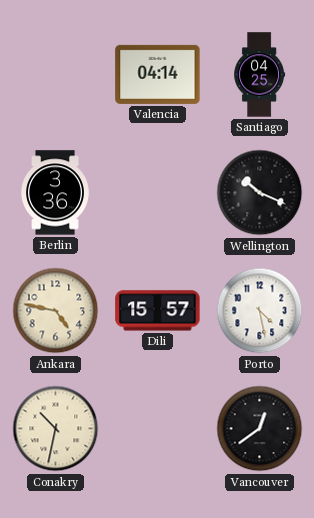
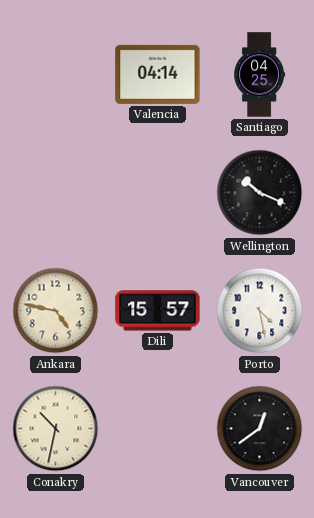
Berlin: 3:36 -> none (56, 193)
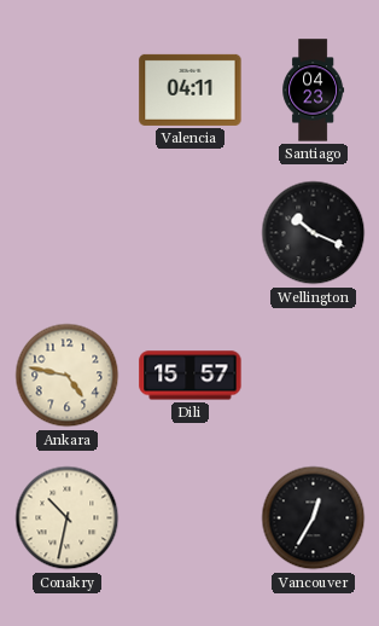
Valencia: 04:14 -> 04:11 (191, 89)
Santiago: 04:25 -> 04:23 (314, 91)
Porto: 4:28 -> none (260, 311)
Vancouver: 12:39 -> 12:35 (314, 518)
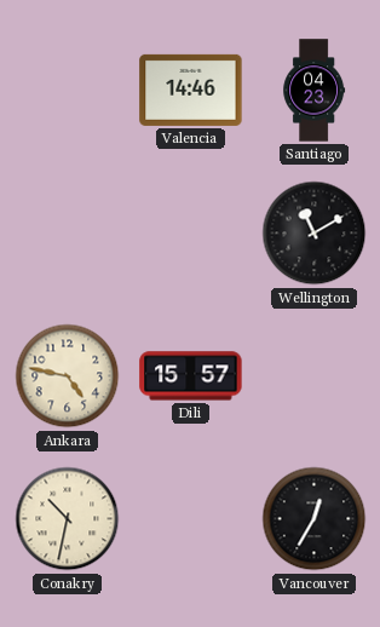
Valencia: 04:11 -> 14:46 (191, 90)
Wellington: 10:19 -> 11:10 (315, 234)
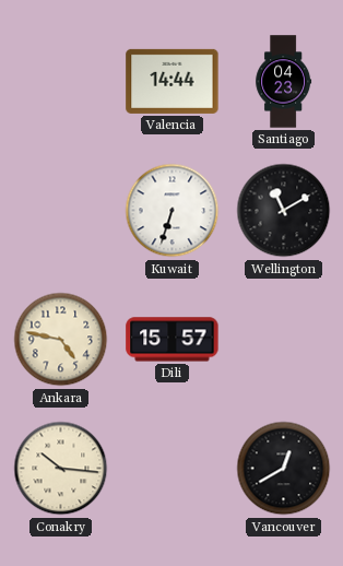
Valencia: 14:46 -> 14:44 (173, 81)
Kuwait: none -> 6:33 (173, 211)
Conakry: 10:32 -> 10:16 (61, 469)
Vancouver: 12:35 -> 12:40 (284, 469)
